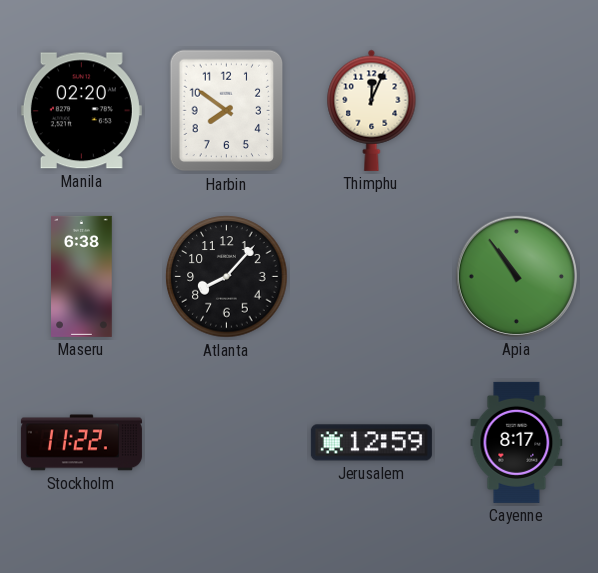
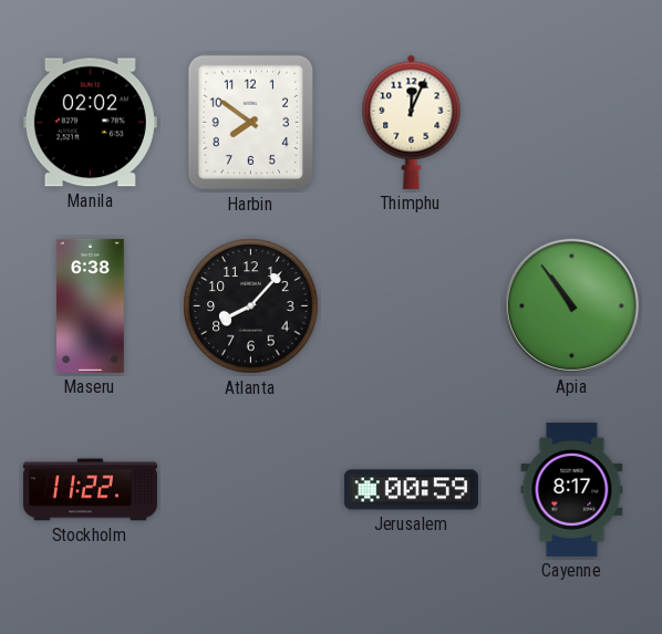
Manila: 02:20 -> 02:02 (90, 123)
Jerusalem: 12:59 -> 00:59 (411, 490)
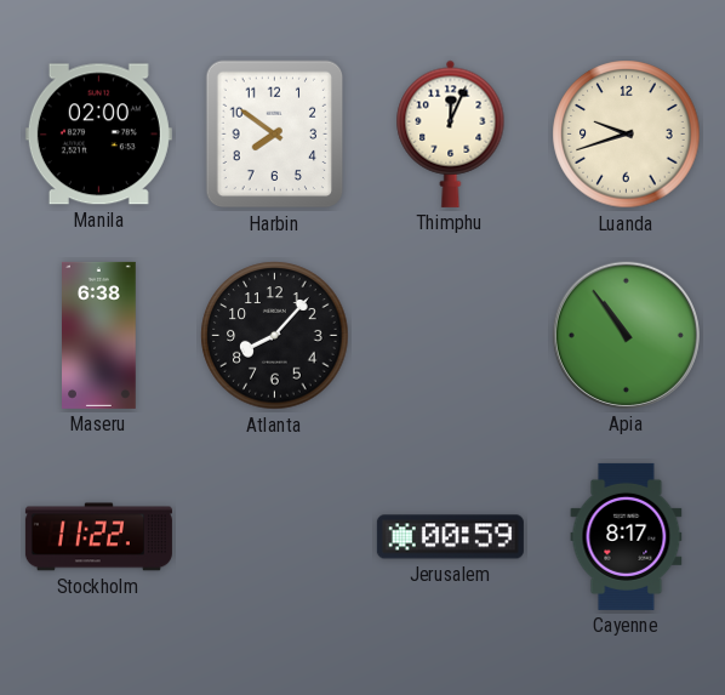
Manila: 02:02 -> 02:00 (98, 135)
Luanda: none -> 9:42 (627, 135)
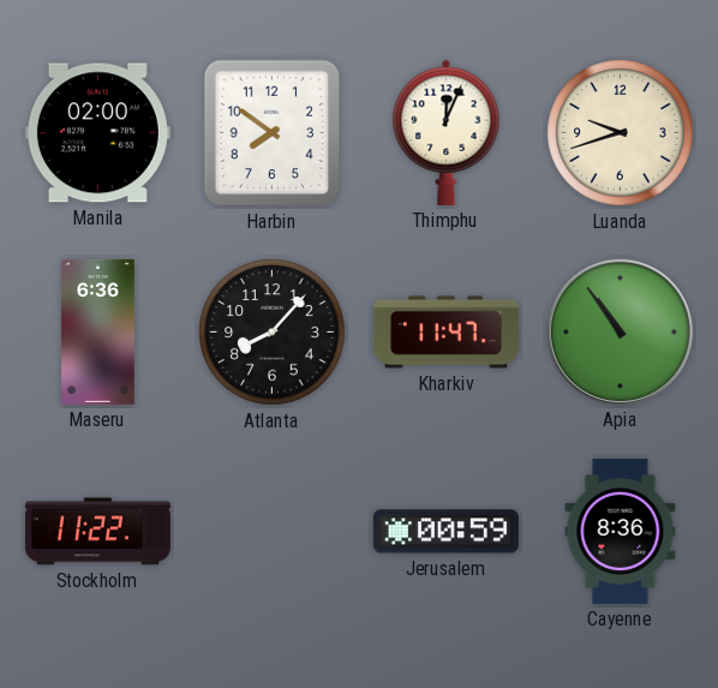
Maseru: 6:38 -> 6:36 (98, 331)
Kharkiv: none -> 11:47 (445, 333)
Cayenne: 8:17 -> 8:36 (621, 531)
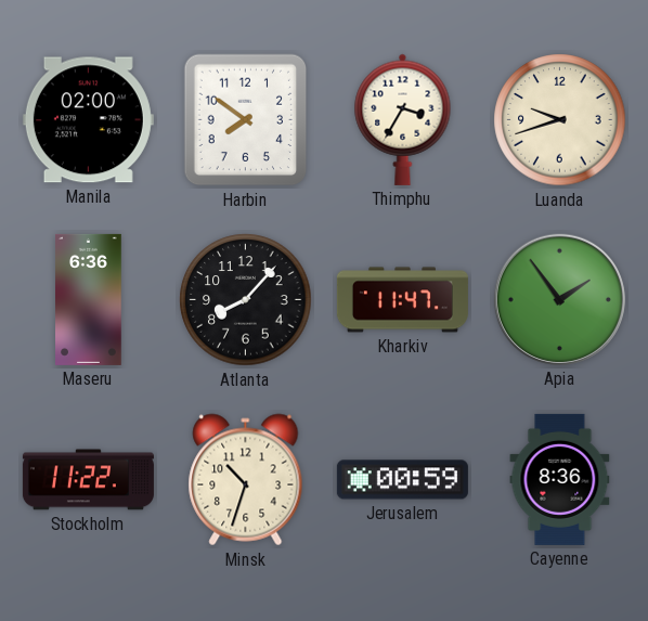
Thimphu: 12:04 -> 3:35 (403, 119)
Apia: 10:54 -> 1:54 (559, 299)
Minsk: none -> 10:33 (246, 480)
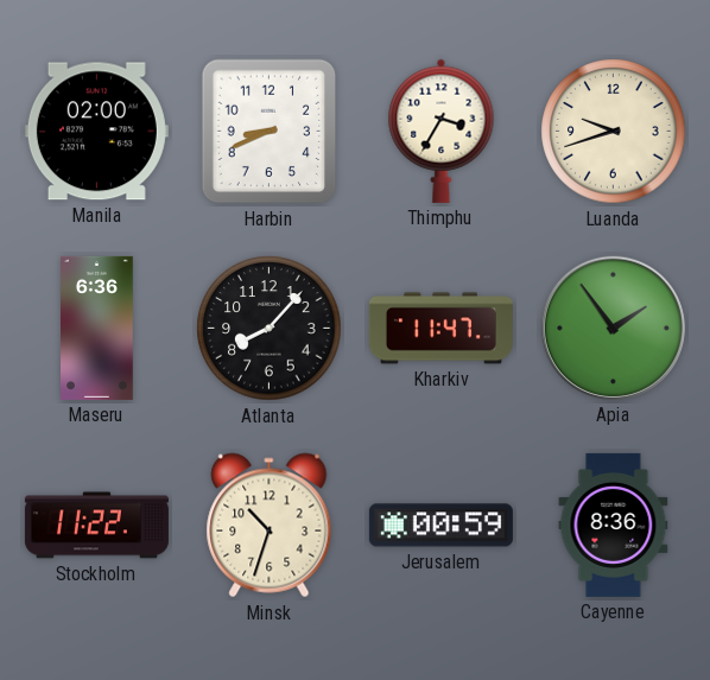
Harbin: 7:51 -> 8:41 (270, 132)
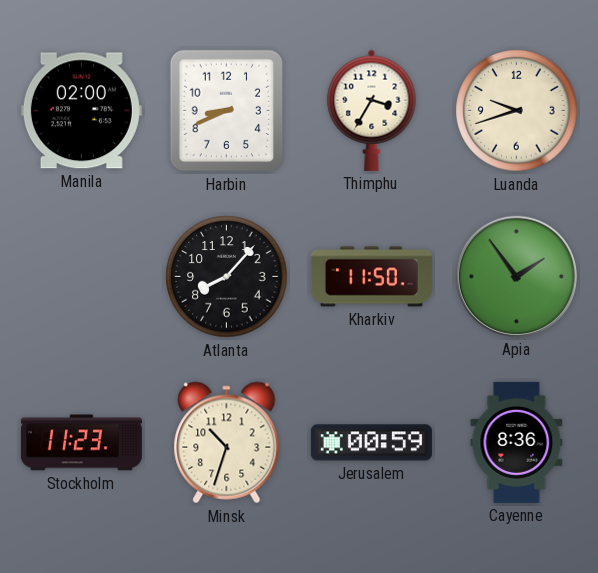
Maseru: 6:36 -> none (97, 328)
Kharkiv: 11:47 -> 11:50 (371, 277)
Stockholm: 11:22 -> 11:23 (81, 443)
